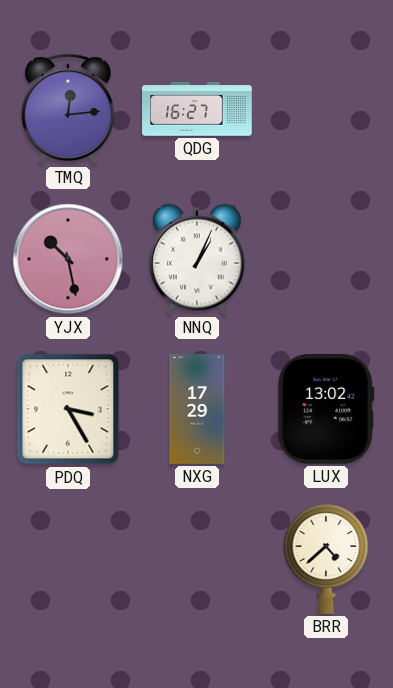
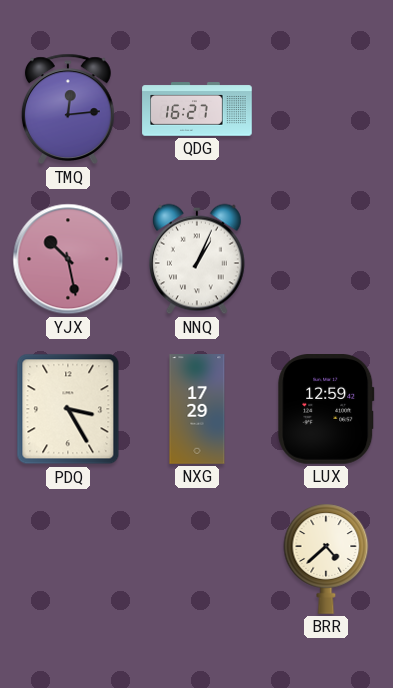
LUX: 13:02 -> 12:59 (326, 410)
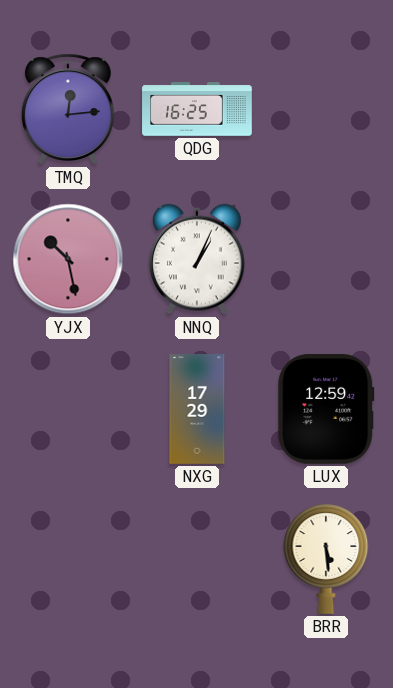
QDG: 16:27 -> 16:25 (197, 109)
PDQ: 3:25 -> none (68, 409)
BRR: 4:38 -> 5:29 (326, 559)
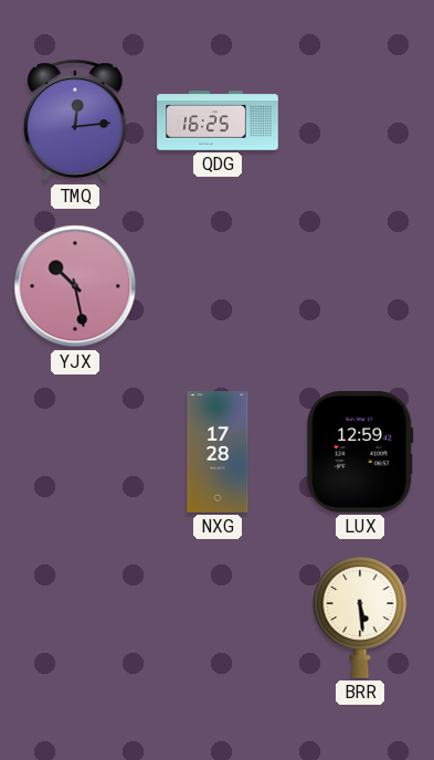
NNQ: 1:04 -> none (197, 259)
NXG: 17:29 -> 17:28 (218, 452)
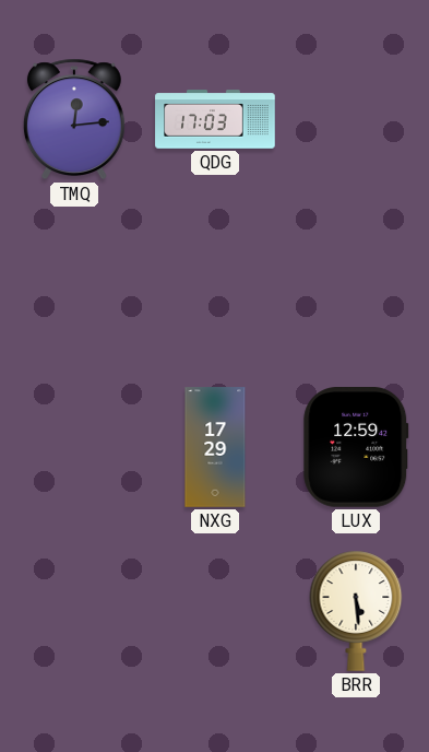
QDG: 16:25 -> 17:03 (215, 119)
YJX: 10:28 -> none (75, 286)
NXG: 17:28 -> 17:29 (215, 447)
